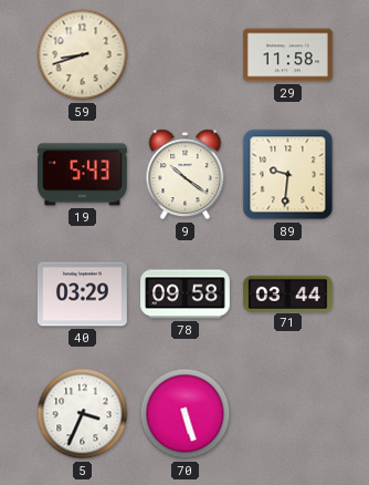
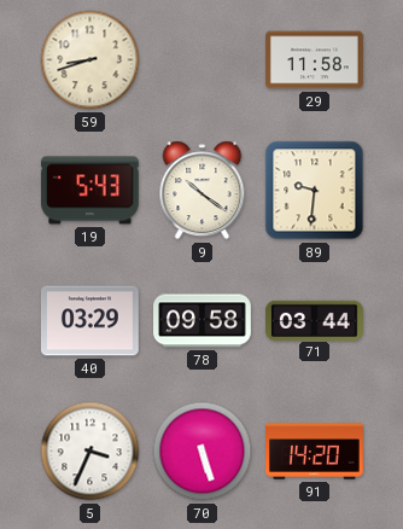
91: none -> 14:20 (315, 452)
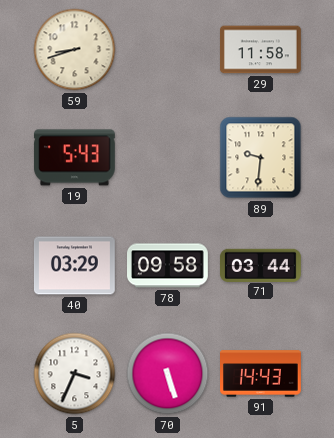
9: 10:21 -> none (203, 191)
91: 14:20 -> 14:43 (261, 374)
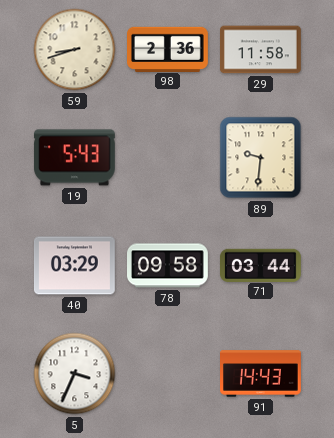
98: none -> 2:36 (168, 49)
70: 5:27 -> none (168, 374)
